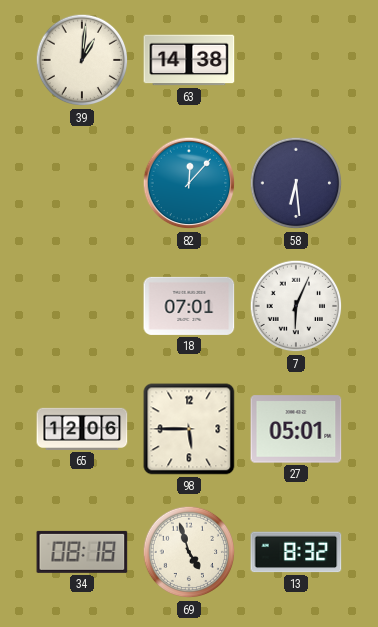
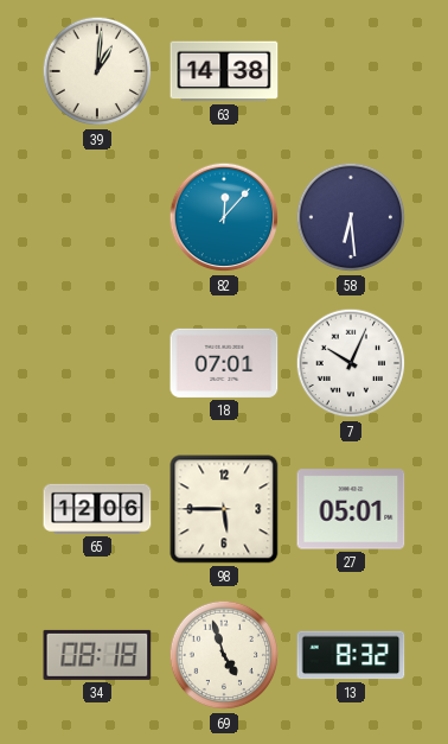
7: 6:04 -> 10:04 (351, 363)
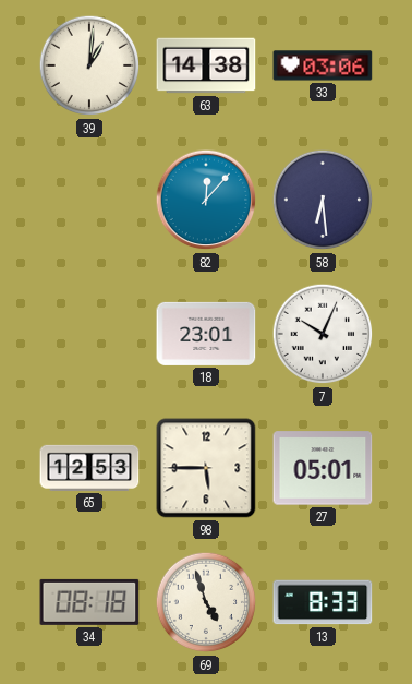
33: none -> 03:06 (323, 65)
18: 07:01 -> 23:01 (206, 334)
65: 12:06 -> 12:53 (89, 468)
13: 8:32 -> 8:33 (323, 602)
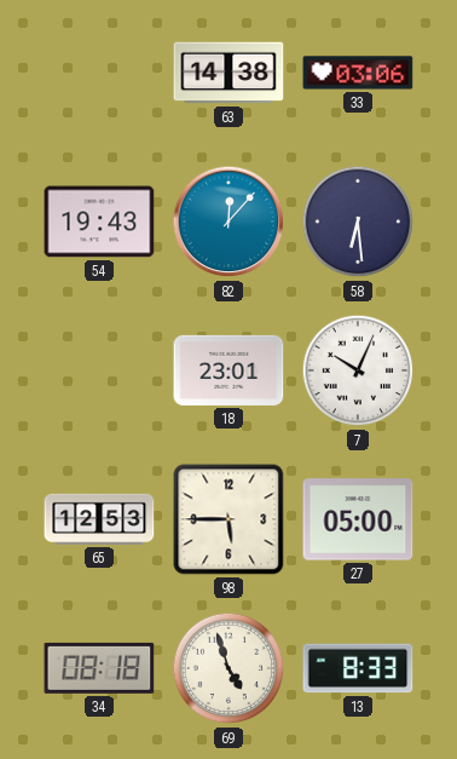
39: 1:01 -> none (89, 65)
54: none -> 19:43 (99, 222)
27: 05:01 -> 05:00 (358, 519)
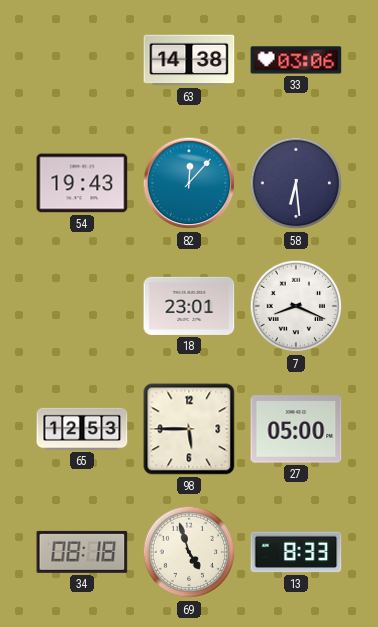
7: 10:04 -> 8:19 (296, 306)
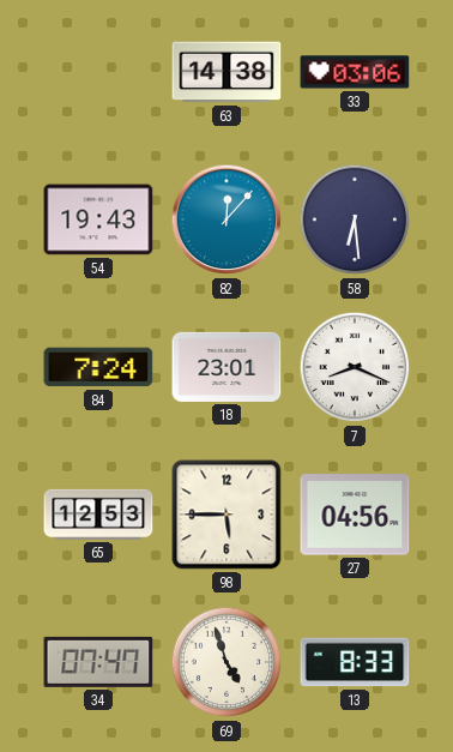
84: none -> 7:24 (98, 367)
27: 05:00 -> 04:56 (355, 515)
34: 08:18 -> 07:47 (98, 662)
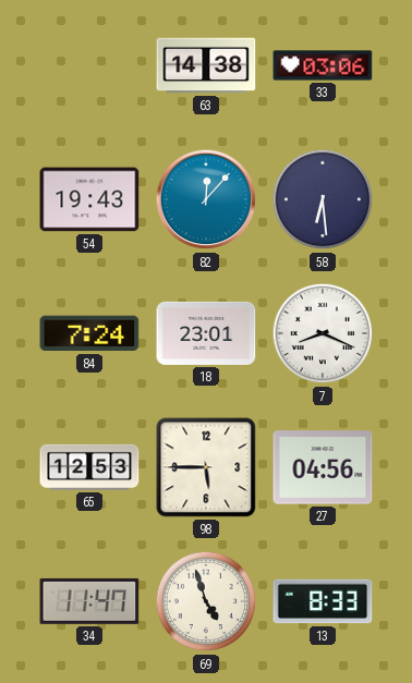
34: 07:47 -> 11:47 (89, 601)
